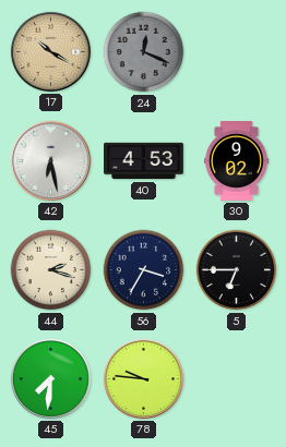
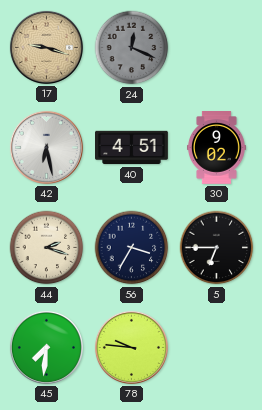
17: 10:20 -> 9:18 (46, 47)
40: 4:53 -> 4:51 (132, 148)
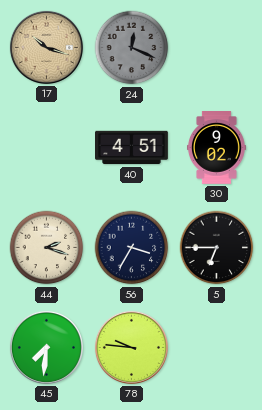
17: 9:18 -> 10:18 (46, 47)
42: 6:28 -> none (46, 147)
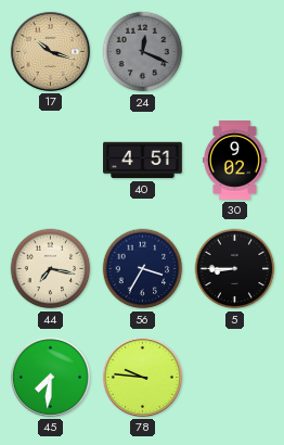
44: 2:18 -> 7:17 (51, 269)
5: 6:45 -> 8:45 (235, 269)
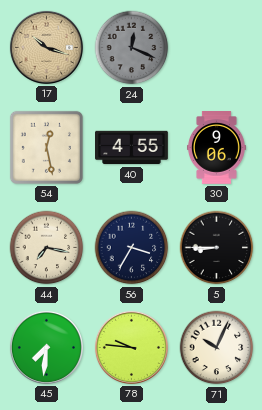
54: none -> 12:28 (46, 147)
40: 4:51 -> 4:55 (132, 148)
30: 9:02 -> 9:06 (216, 148)
71: none -> 10:04 (217, 348)
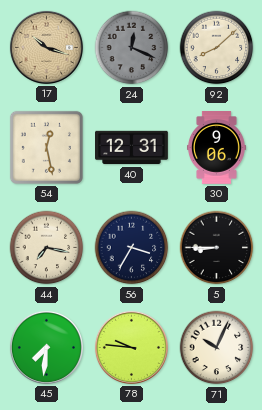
92: none -> 8:08 (217, 48)
40: 4:55 -> 12:31 (132, 148)
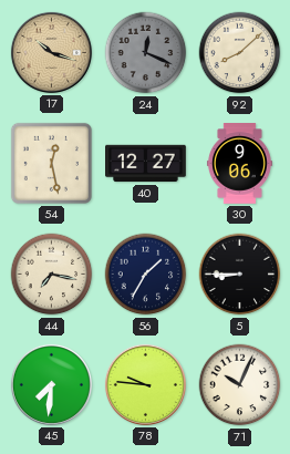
40: 12:31 -> 12:27 (146, 164)
56: 3:35 -> 1:35 (146, 275)
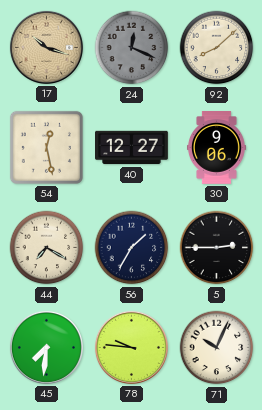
44: 7:17 -> 7:20 (47, 248)
5: 8:45 -> 2:45 (217, 248)
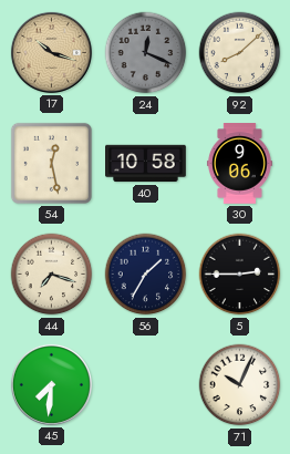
40: 12:27 -> 10:58 (146, 164)
44: 7:20 -> 7:18 (52, 275)
78: 9:46 -> none (131, 347)
